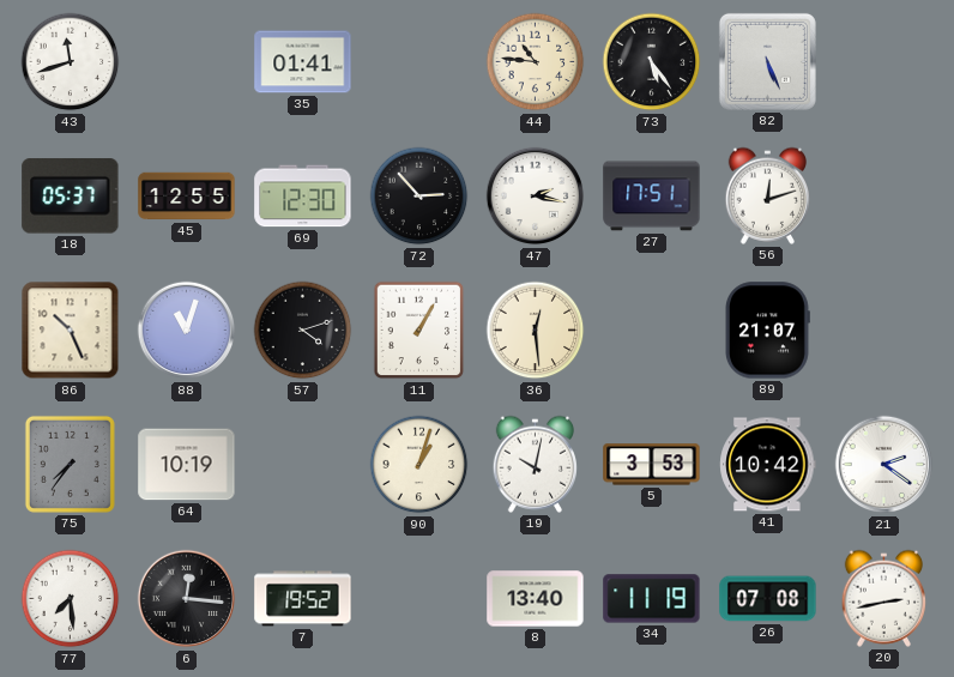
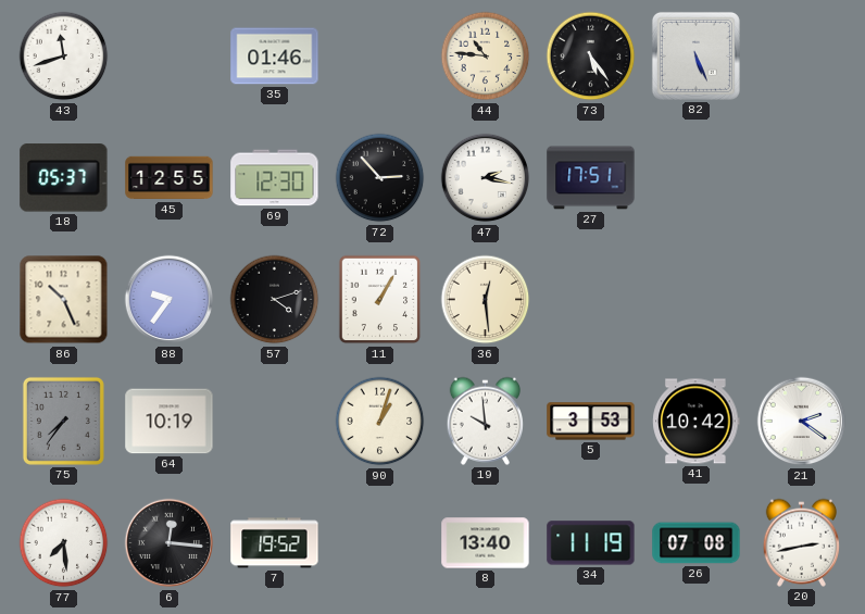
35: 01:41 -> 01:46 (275, 57)
56: 12:12 -> none (767, 195)
88: 11:03 -> 9:36 (170, 300)
89: 21:07 -> none (768, 331)
19: 10:02 -> 9:59 (485, 421)
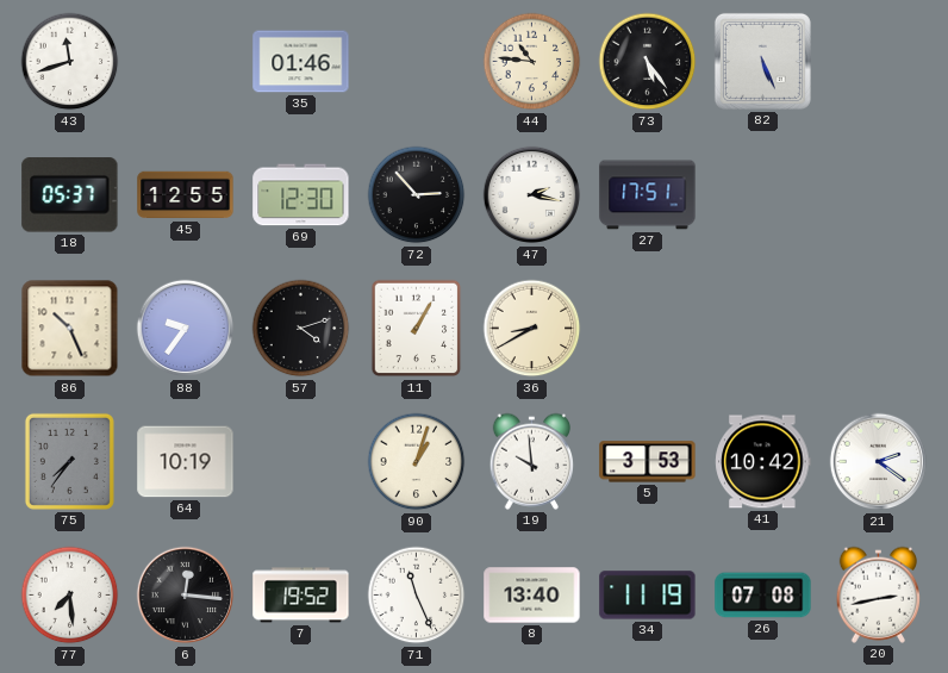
36: 12:29 -> 8:40 (532, 329)
71: none -> 11:26 (417, 596)
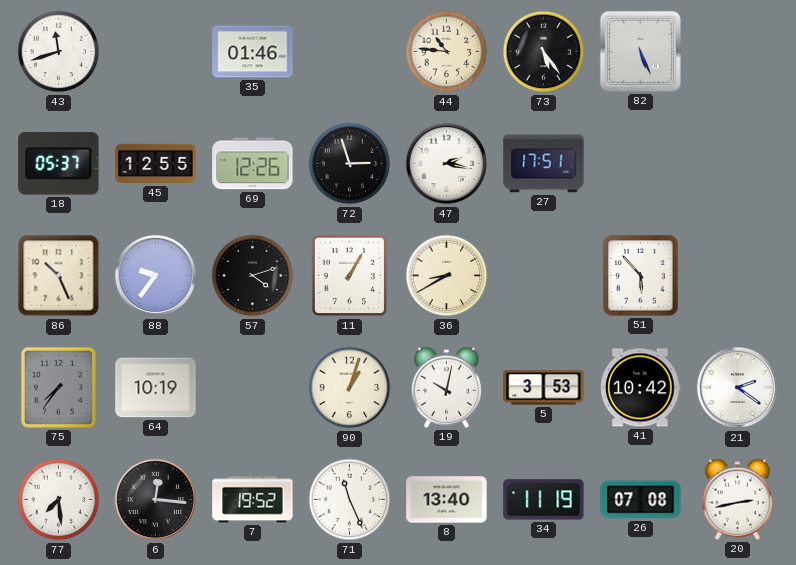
69: 12:30 -> 12:26 (253, 164)
72: 2:53 -> 2:57 (350, 164)
51: none -> 5:53 (641, 276)
19: 9:59 -> 10:02 (446, 387)
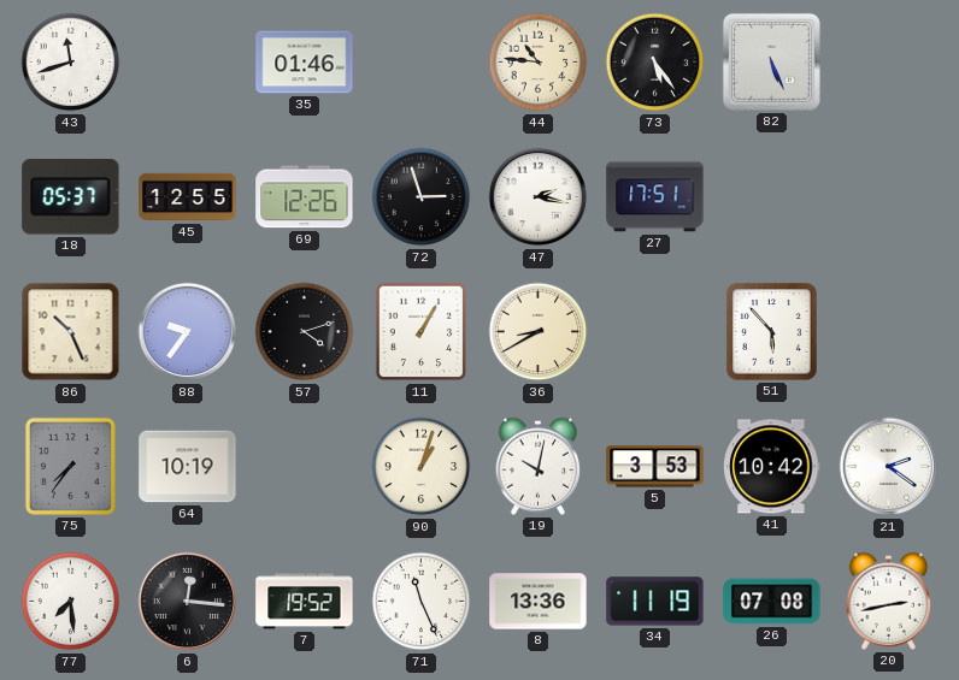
8: 13:40 -> 13:36 (539, 602)
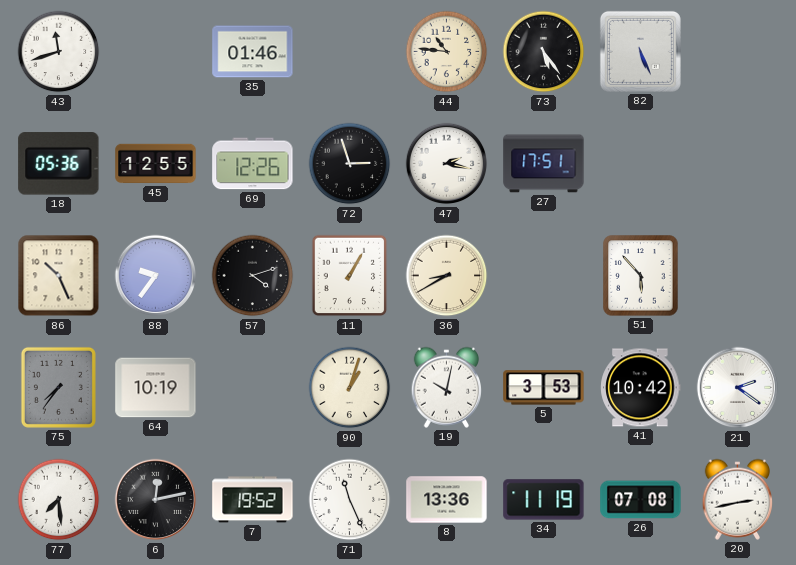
18: 05:37 -> 05:36 (59, 164)
6: 12:16 -> 12:13 (156, 500)
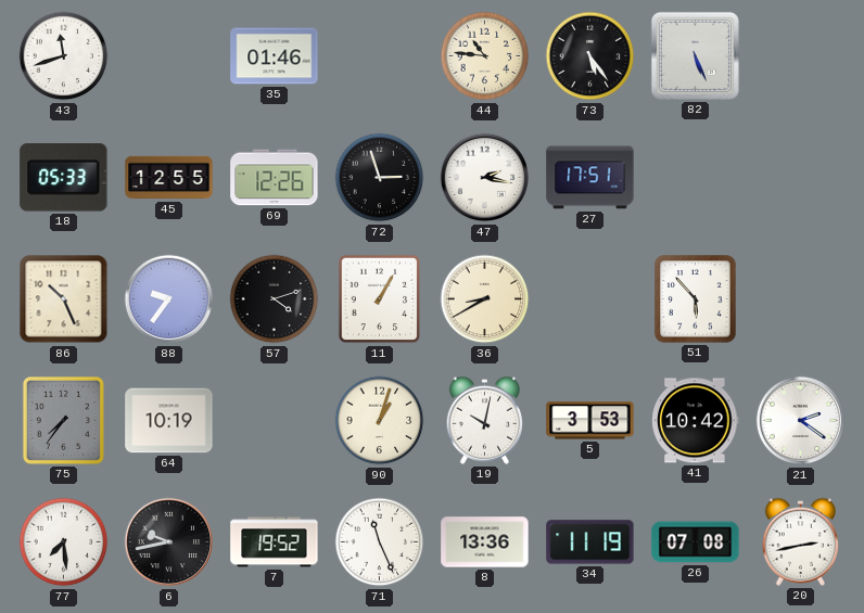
18: 05:36 -> 05:33 (64, 178)
6: 12:13 -> 9:43 (169, 542)
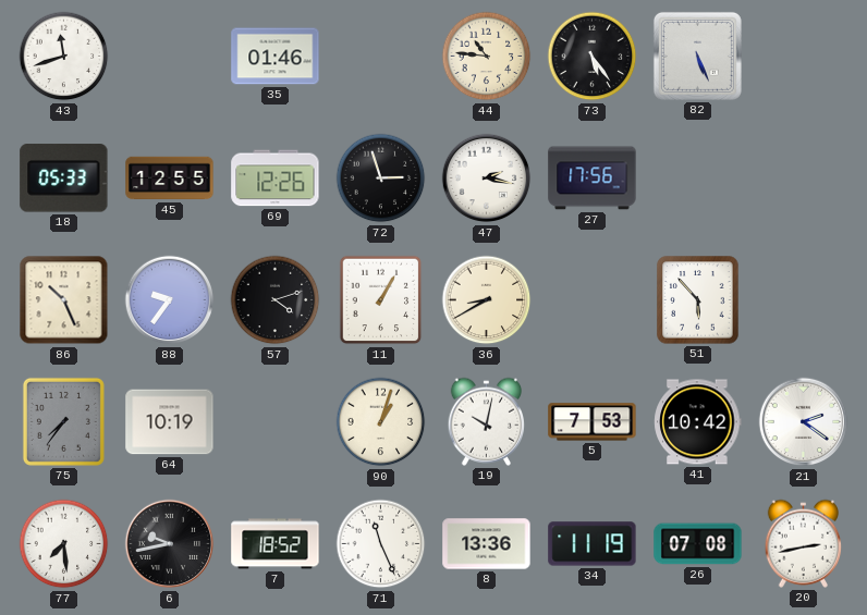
27: 17:51 -> 17:56 (593, 179)
5: 3:53 -> 7:53 (593, 422)
7: 19:52 -> 18:52 (276, 544)
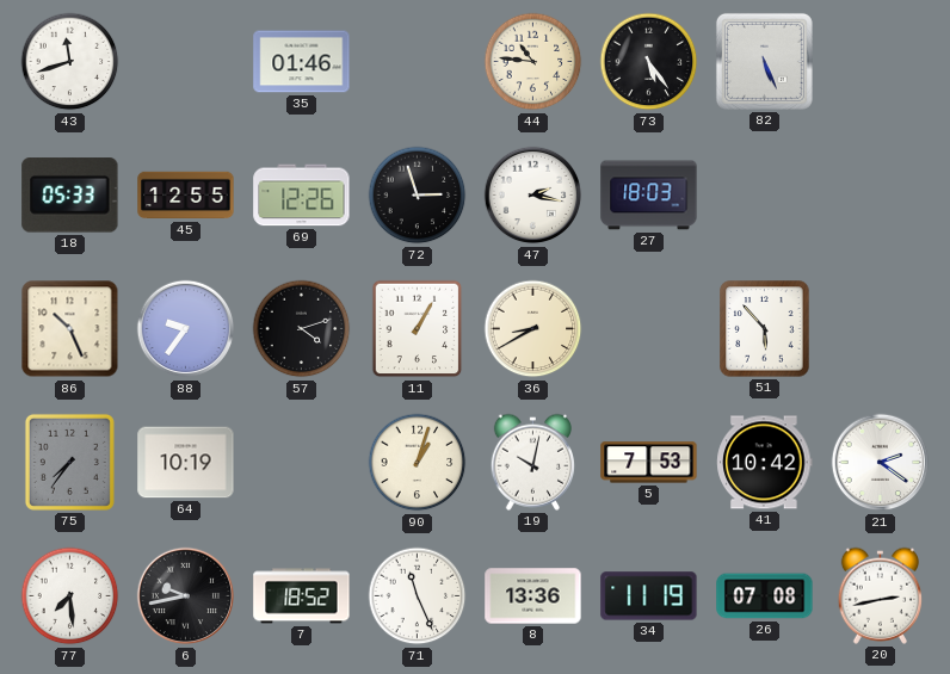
27: 17:56 -> 18:03 (649, 196)
